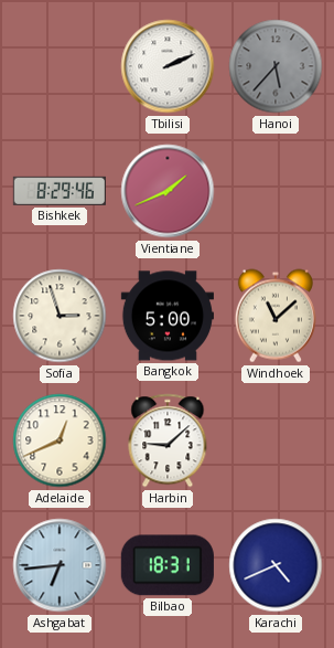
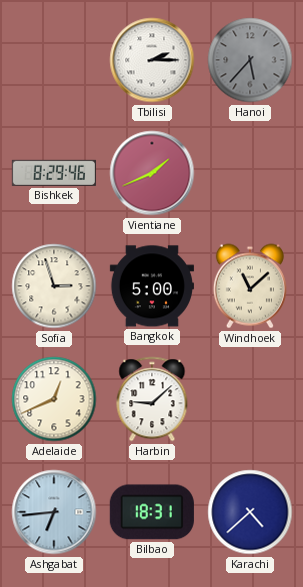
Tbilisi: 2:11 -> 2:15 (152, 60)
Karachi: 4:41 -> 4:38 (250, 512)
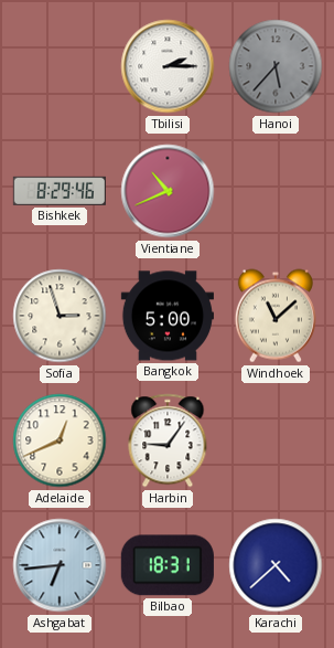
Vientiane: 1:41 -> 10:41 (168, 191)
Harbin: 9:08 -> 9:06 (168, 440)
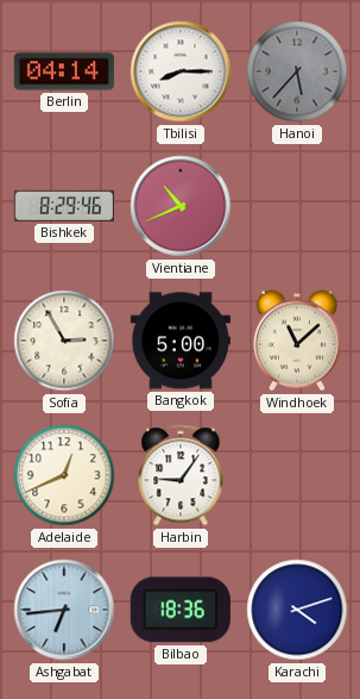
Berlin: none -> 04:14 (64, 71)
Tbilisi: 2:15 -> 8:15 (181, 71)
Sofia: 2:57 -> 2:55 (64, 341)
Bilbao: 18:31 -> 18:36 (181, 610)
Karachi: 4:38 -> 4:12 (297, 610)
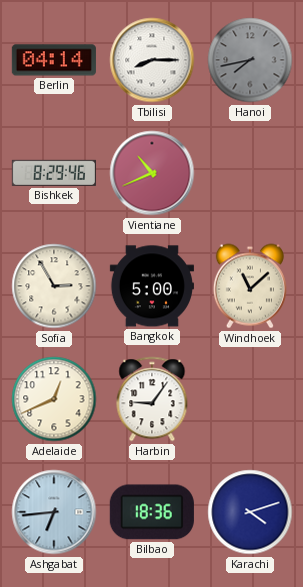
Hanoi: 5:37 -> 7:43 (250, 60)
